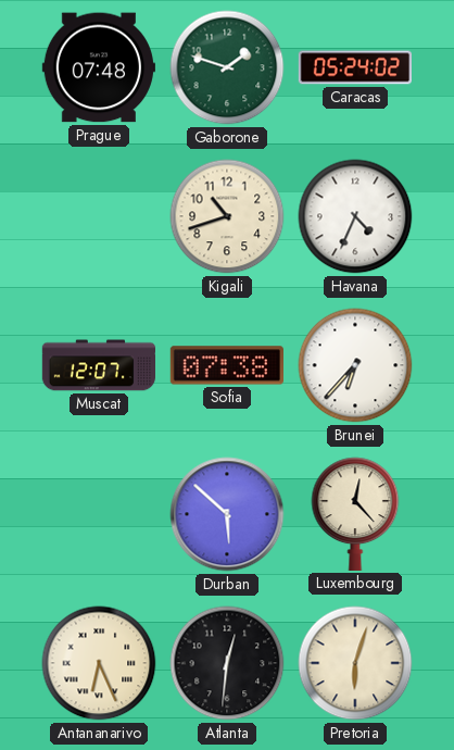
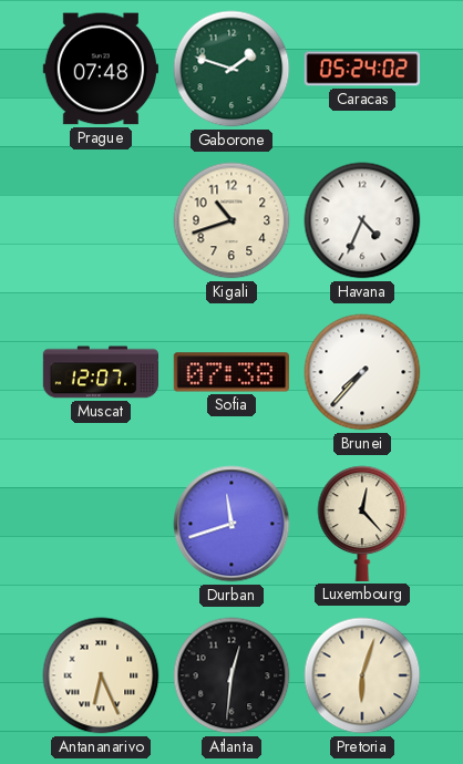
Brunei: 6:37 -> 7:37 (362, 372)
Durban: 5:52 -> 11:42 (231, 524)
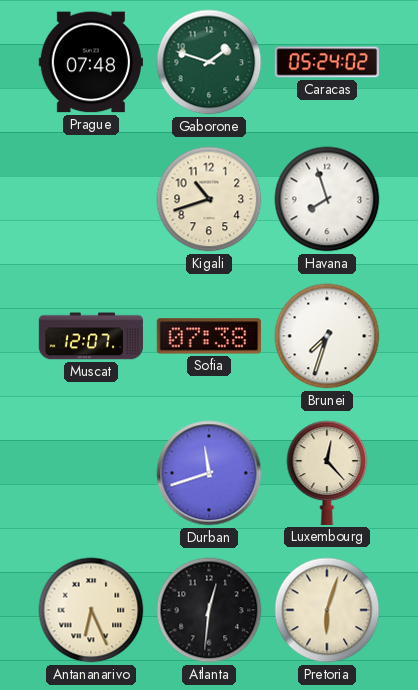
Havana: 4:34 -> 7:57 (327, 199)
Brunei: 7:37 -> 7:33 (327, 336)
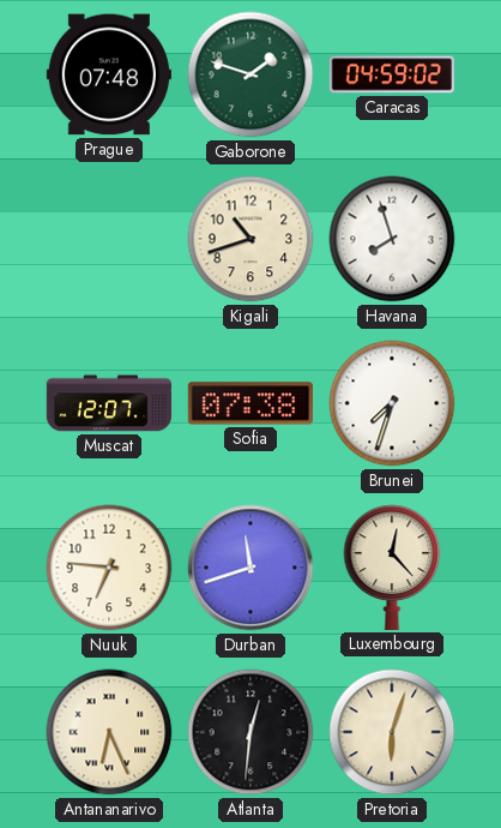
Caracas: 05:24 -> 04:59 (391, 74)
Nuuk: none -> 6:46 (109, 568)
